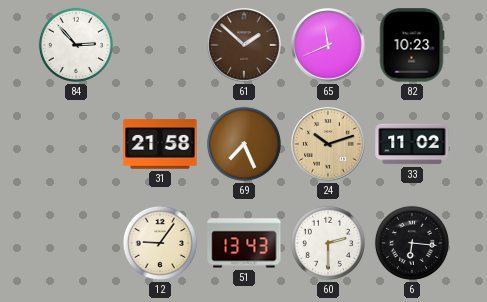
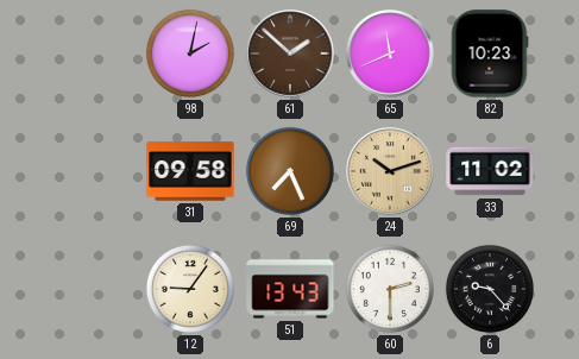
84: 2:53 -> none (76, 45)
98: none -> 2:02 (190, 53)
31: 21:58 -> 09:58 (190, 171)
6: 6:16 -> 9:23 (490, 289)
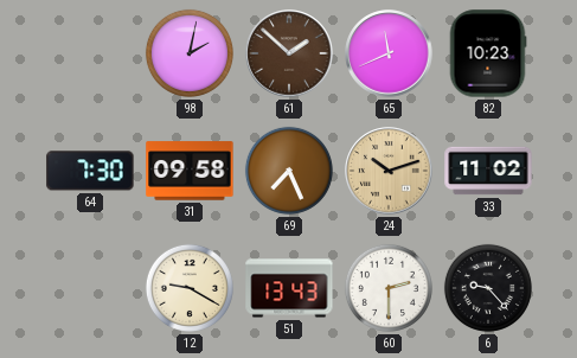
64: none -> 7:30 (90, 171)
12: 9:06 -> 9:20 (190, 288)
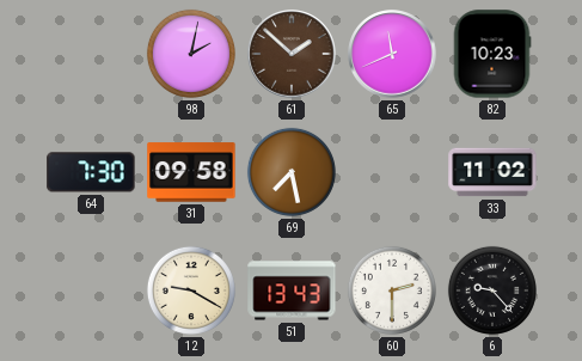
69: 7:26 -> 7:28 (292, 172)
24: 10:12 -> none (389, 171)
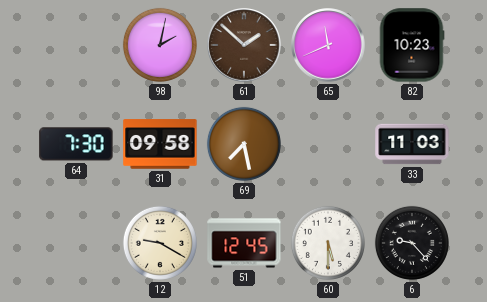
33: 11:02 -> 11:03 (412, 144)
51: 13:43 -> 12:45 (244, 243)
60: 2:30 -> 5:30 (328, 243)
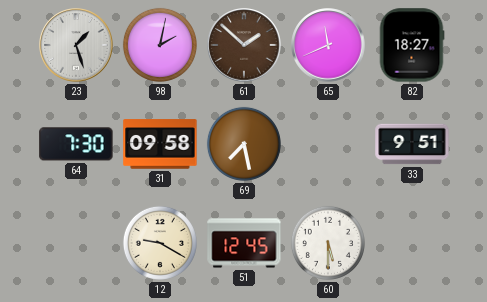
23: none -> 1:27 (76, 45)
82: 10:23 -> 18:27 (412, 45)
33: 11:03 -> 9:51 (412, 144)
6: 9:23 -> none (412, 243)
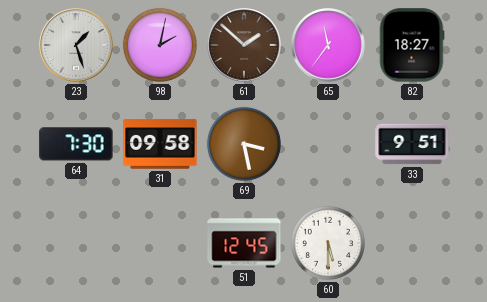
65: 11:41 -> 11:36 (328, 45)
69: 7:28 -> 3:28 (244, 144)
12: 9:20 -> none (160, 243)
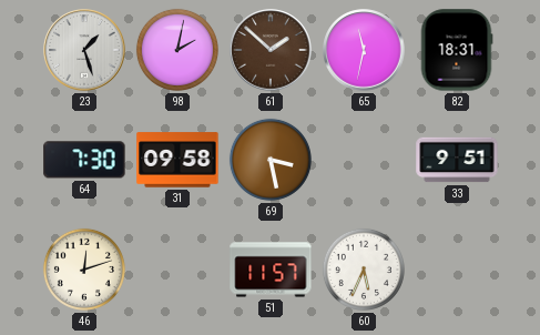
65: 11:36 -> 11:32 (364, 50)
82: 18:27 -> 18:31 (457, 50)
46: none -> 12:12 (84, 270)
51: 12:45 -> 11:57 (271, 270)
60: 5:30 -> 5:34 (364, 270)
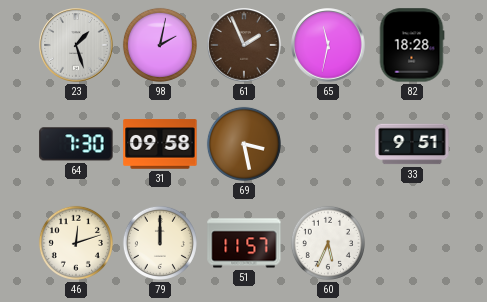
61: 1:52 -> 1:56 (244, 45)
82: 18:31 -> 18:28 (412, 45)
79: none -> 12:00 (160, 243)
